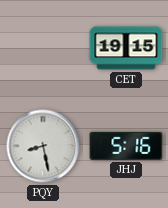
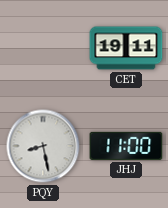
CET: 19:15 -> 19:11 (126, 48)
JHJ: 5:16 -> 11:00 (126, 146)
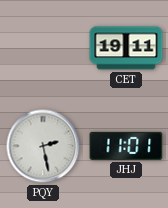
PQY: 8:28 -> 2:28 (43, 146)
JHJ: 11:00 -> 11:01 (126, 146)
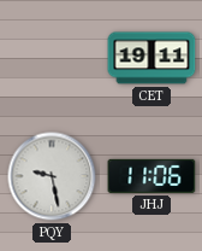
PQY: 2:28 -> 9:28 (52, 176)
JHJ: 11:01 -> 11:06 (151, 176)
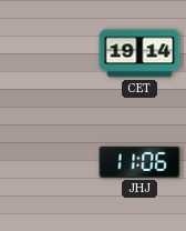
CET: 19:11 -> 19:14 (139, 53)
PQY: 9:28 -> none (52, 176)
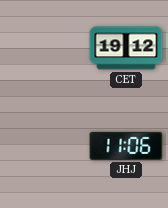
CET: 19:14 -> 19:12 (126, 48)
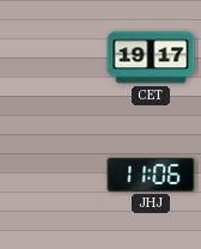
CET: 19:12 -> 19:17 (151, 57)
